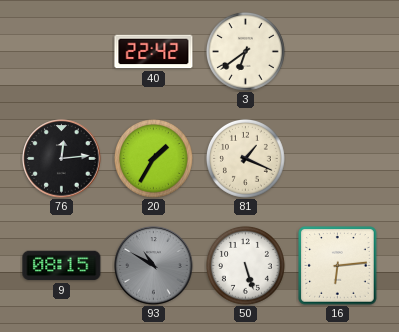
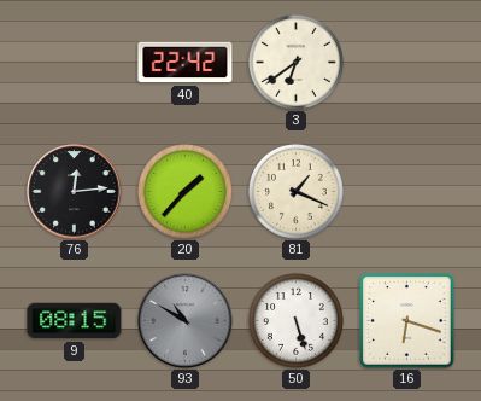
20: 1:35 -> 1:37 (184, 191)
16: 6:14 -> 6:18 (407, 321)
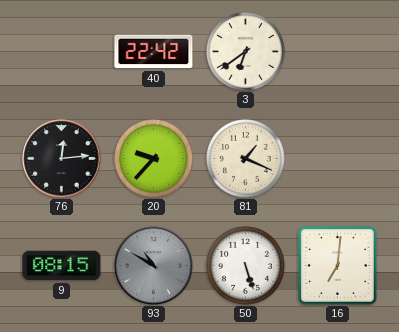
20: 1:37 -> 9:37 (153, 158)
16: 6:18 -> 7:01 (338, 266)
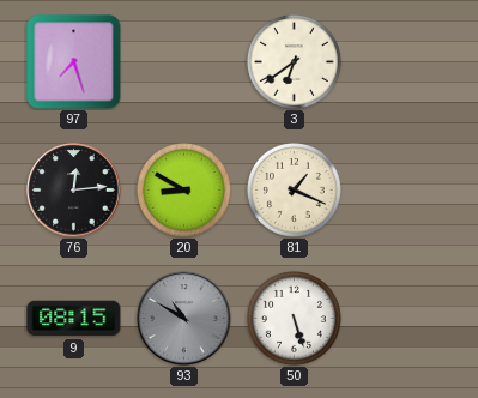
97: none -> 7:27 (74, 62)
40: 22:42 -> none (154, 52)
20: 9:37 -> 8:50 (183, 189)
16: 7:01 -> none (338, 266)
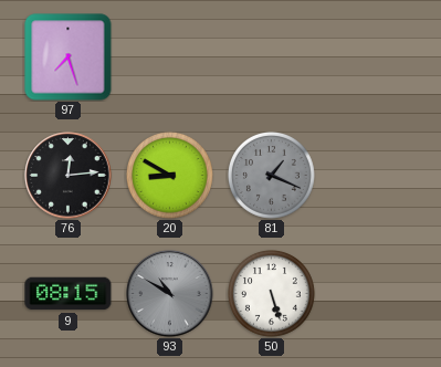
3: 6:39 -> none (294, 61)
81 dial: cream -> grey (271, 175)
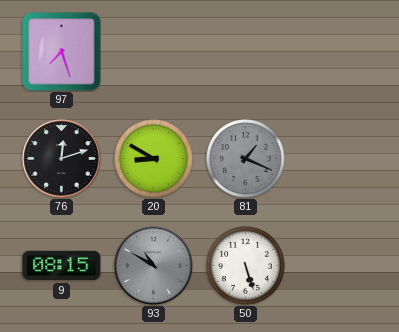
76: 12:14 -> 12:12 (62, 159)
